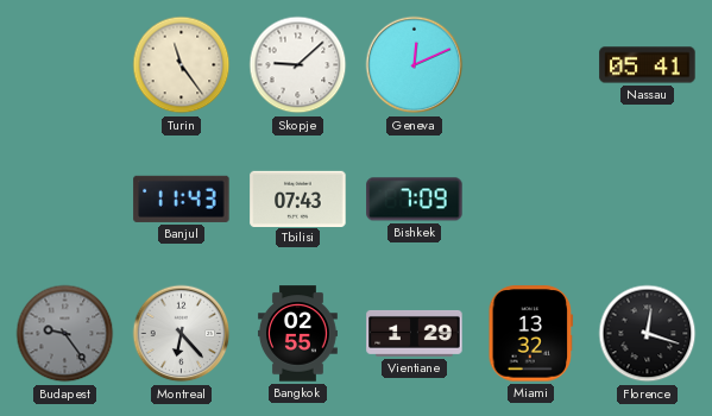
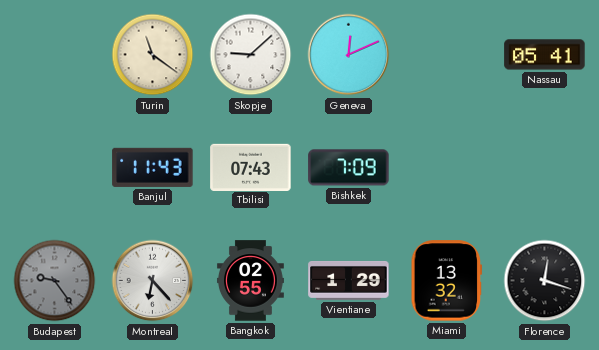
Turin: 11:24 -> 11:21 (153, 55)
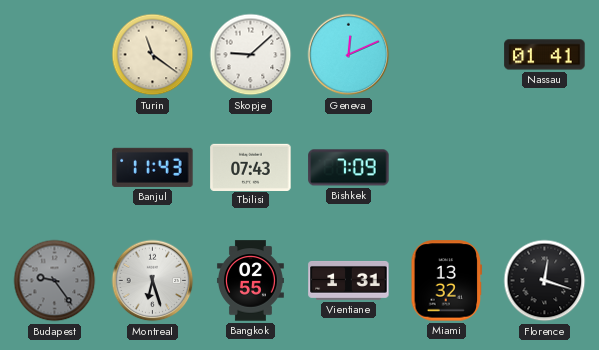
Nassau: 05:41 -> 01:41 (545, 55)
Montreal: 6:23 -> 6:27 (153, 281)
Vientiane: 1:29 -> 1:31 (349, 280)
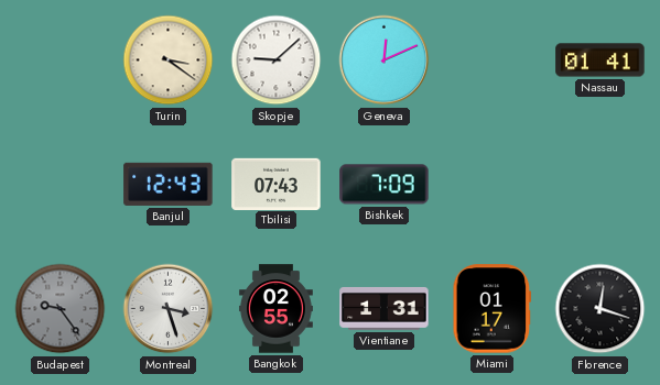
Turin: 11:21 -> 3:21 (169, 61)
Banjul: 11:43 -> 12:43 (169, 184)
Montreal: 6:27 -> 3:27 (169, 309)
Miami: 13:32 -> 01:17 (493, 309)
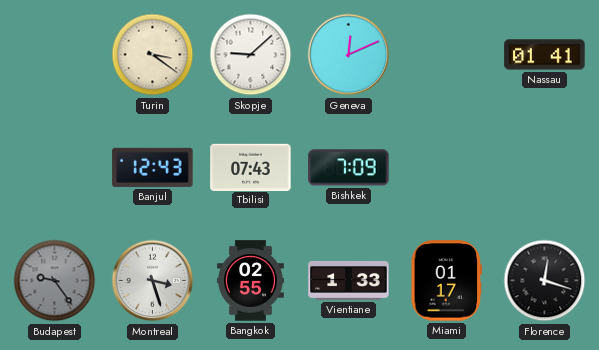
Vientiane: 1:31 -> 1:33 (349, 280)
